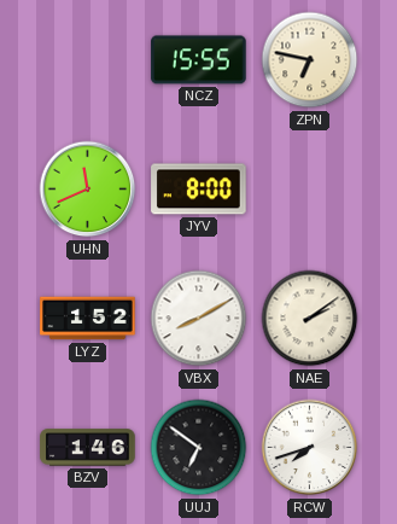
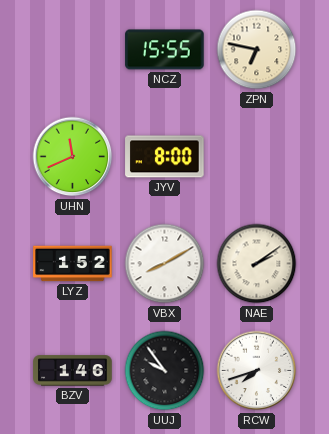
UUJ: 6:51 -> 9:54 (165, 371)
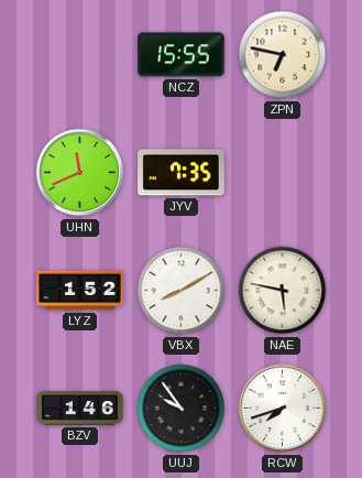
JYV: 8:00 -> 7:35 (182, 173)
NAE: 2:09 -> 5:47 (283, 291)
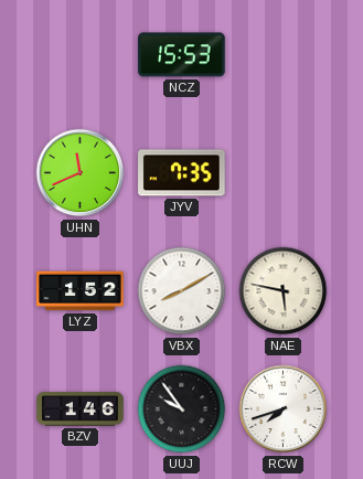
NCZ: 15:55 -> 15:53 (182, 55)
ZPN: 6:47 -> none (283, 55)
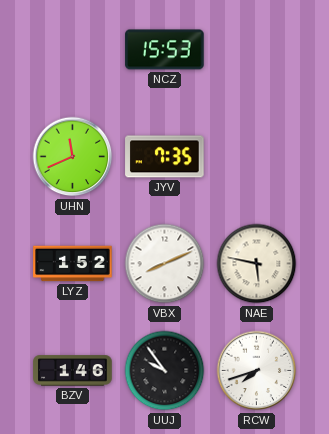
VBX: 8:10 -> 8:11 (165, 264)
